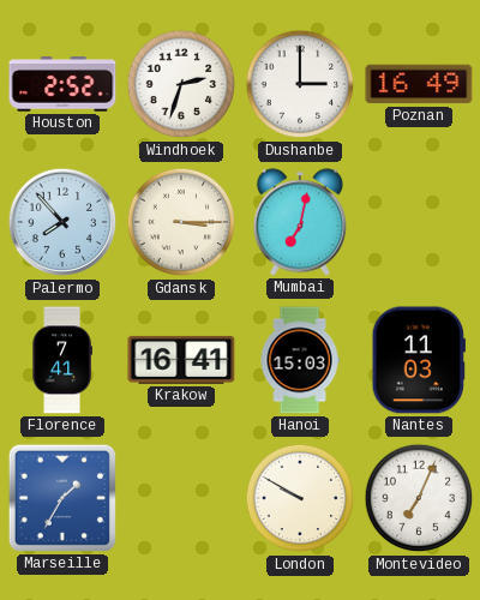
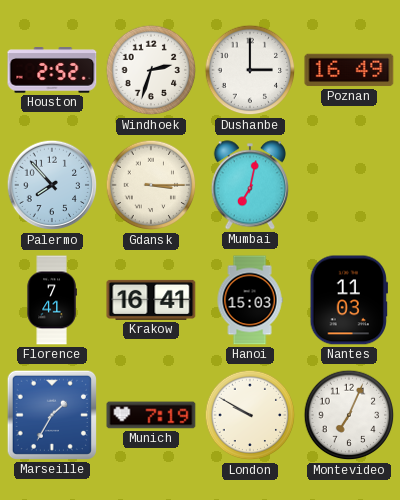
Munich: none -> 7:19 (151, 415)
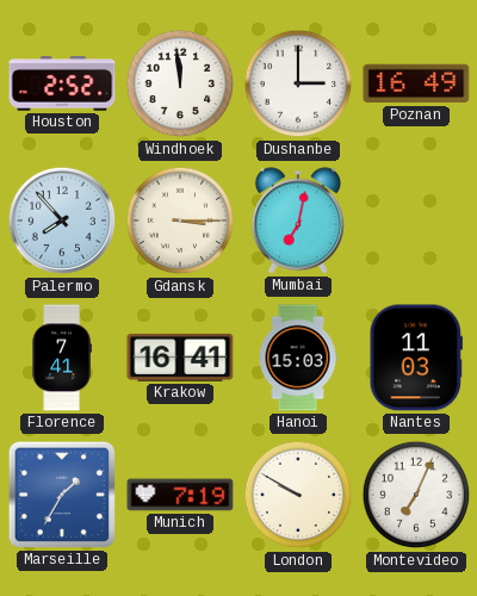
Windhoek: 2:33 -> 11:59 (180, 83)
